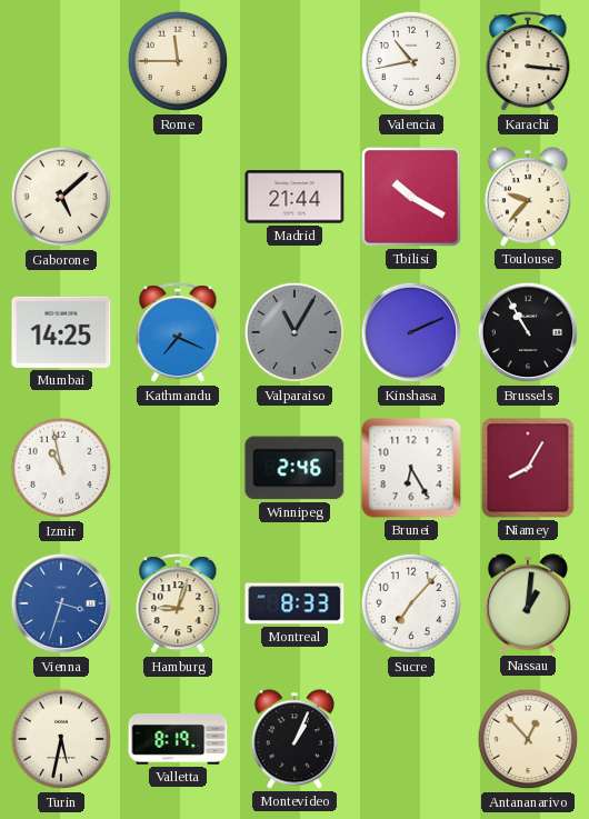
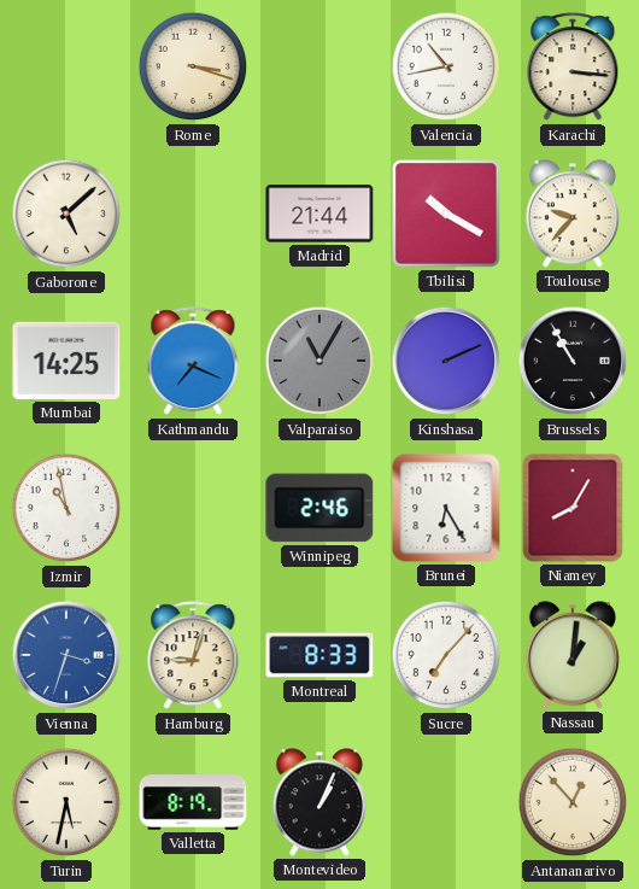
Rome: 11:45 -> 3:18 (193, 66)
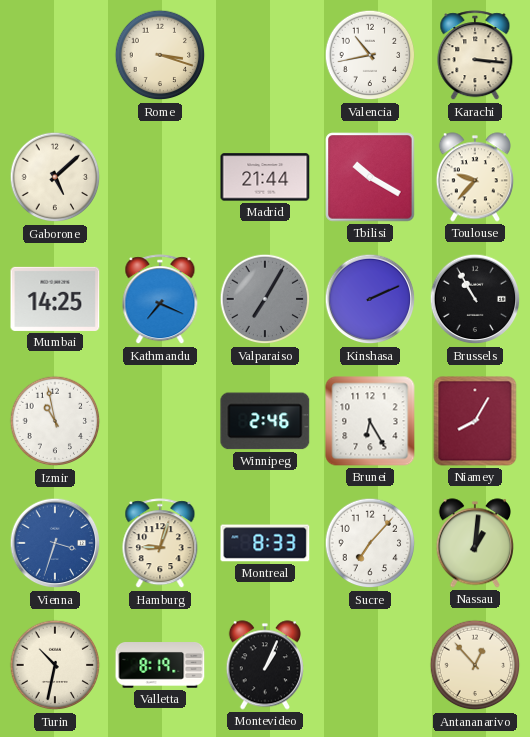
Valparaiso: 11:05 -> 7:05 (265, 299)
Turin: 5:32 -> 10:32 (55, 665)
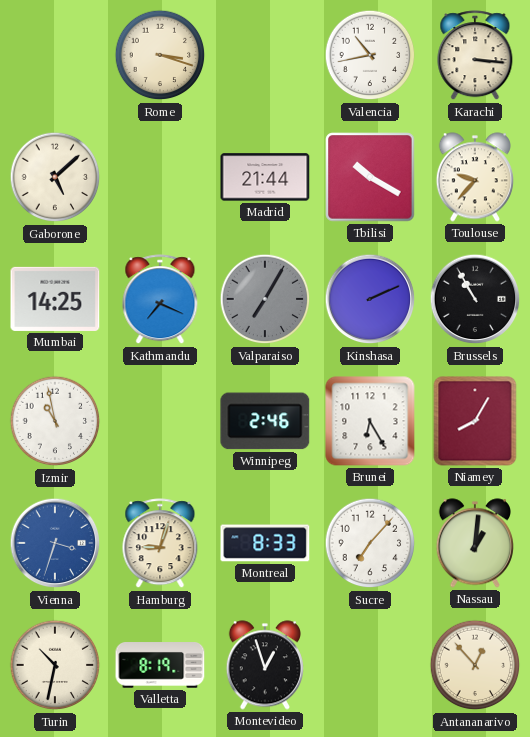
Montevideo: 1:04 -> 12:57 (265, 665)
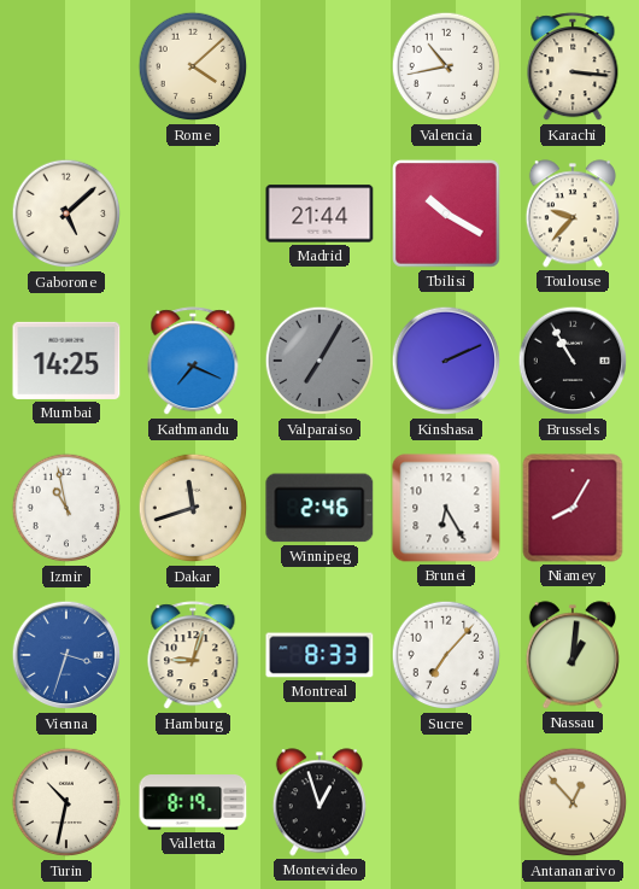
Rome: 3:18 -> 4:08 (193, 66)
Dakar: none -> 11:42 (193, 508)
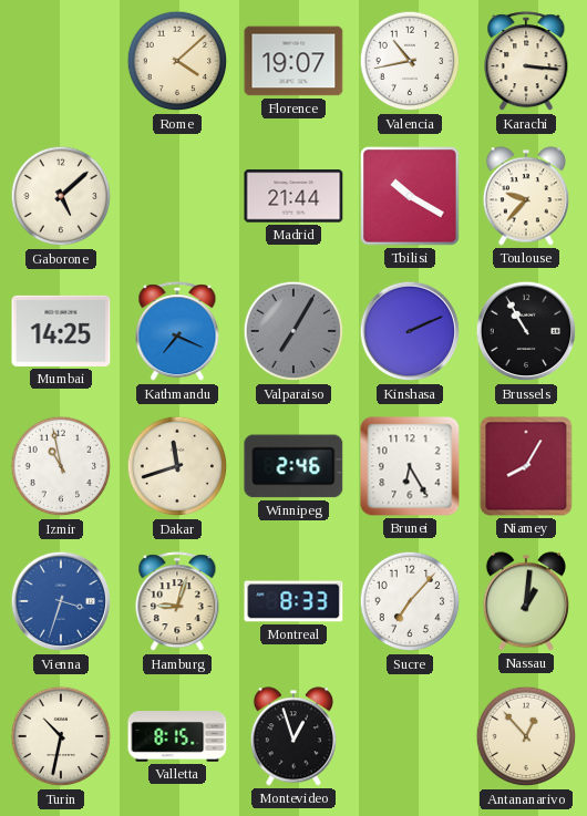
Florence: none -> 19:07 (293, 61)
Valletta: 8:19 -> 8:15 (177, 736)
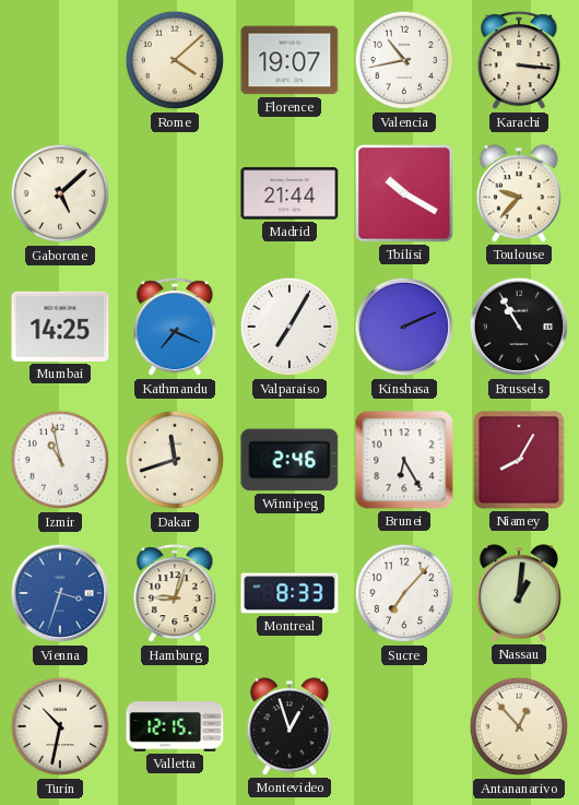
Valparaiso dial: grey -> white (289, 327)
Valletta: 8:15 -> 12:15 (175, 726)
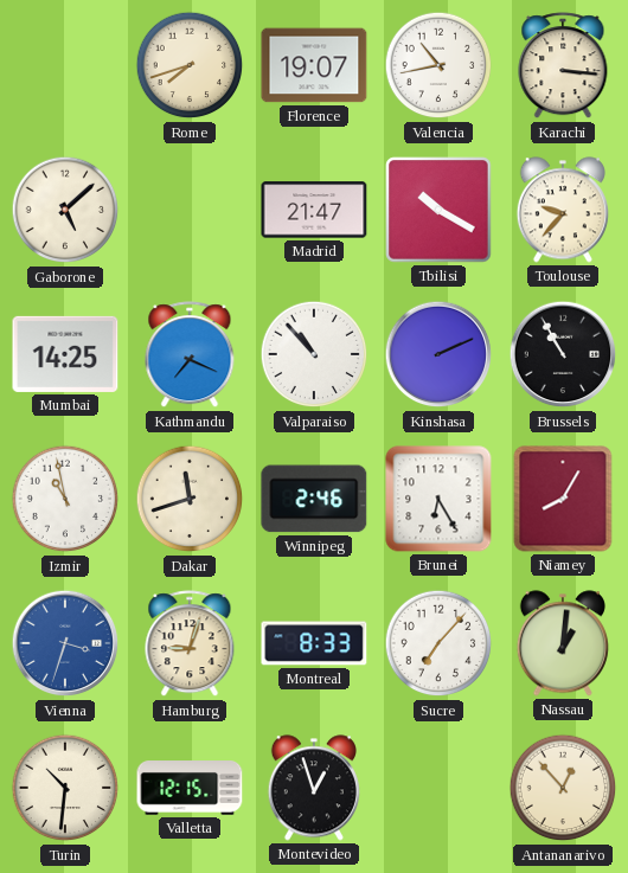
Rome: 4:08 -> 7:42 (190, 65)
Madrid: 21:44 -> 21:47 (314, 210)
Valparaiso: 7:05 -> 10:53 (314, 354)
Turin: 10:32 -> 10:31 (65, 788)
